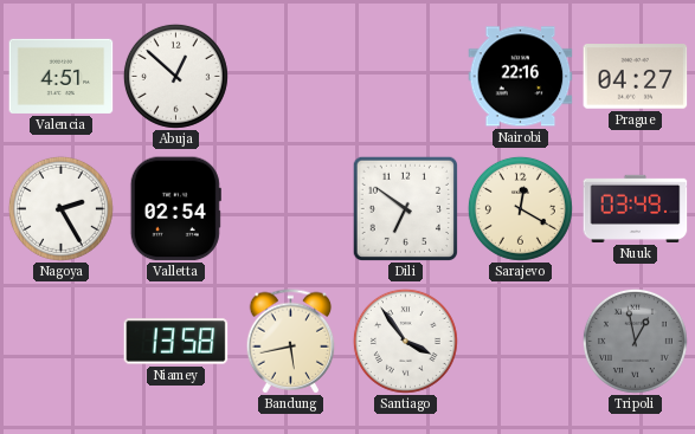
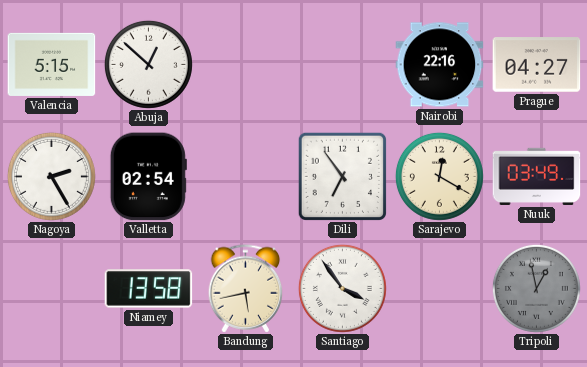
Valencia: 4:51 -> 5:15 (52, 64)
Dili: 6:51 -> 6:54 (342, 176)
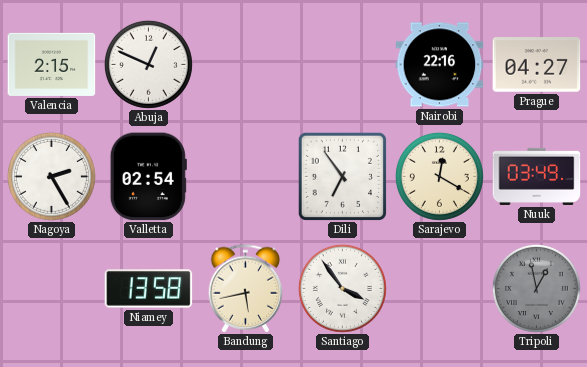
Valencia: 5:15 -> 2:15 (52, 64)
Abuja: 12:52 -> 12:49 (148, 64)
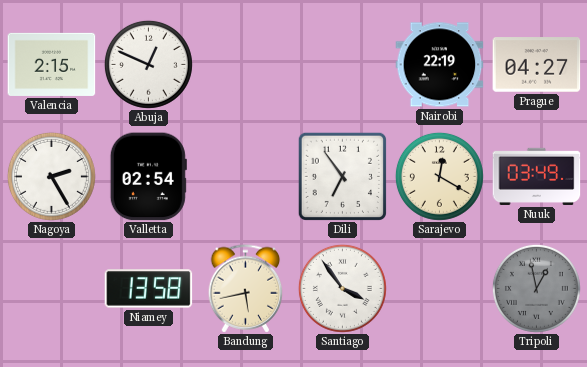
Nairobi: 22:16 -> 22:19 (440, 65)
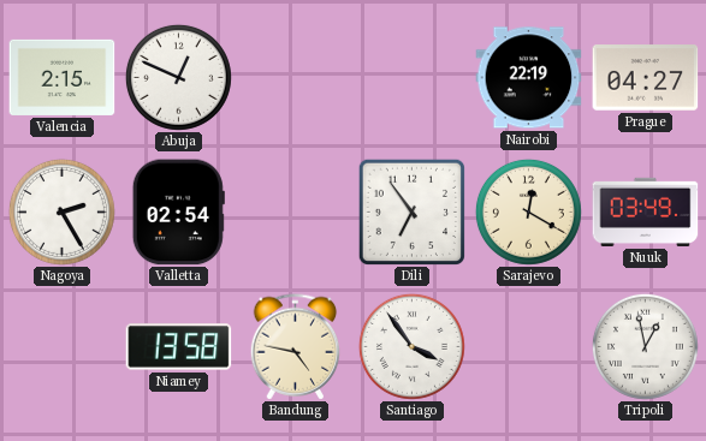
Bandung: 5:43 -> 4:47 (296, 347)
Tripoli dial: grey -> white (645, 346)
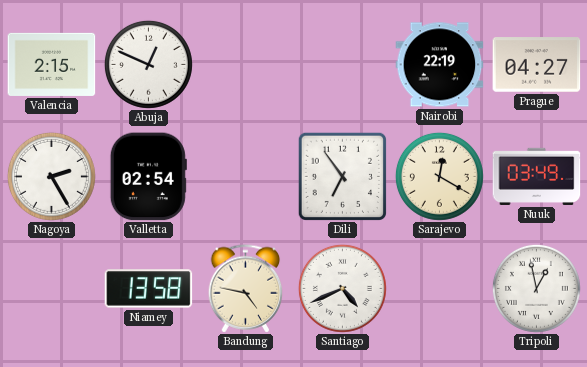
Santiago: 3:54 -> 4:41 (342, 288)
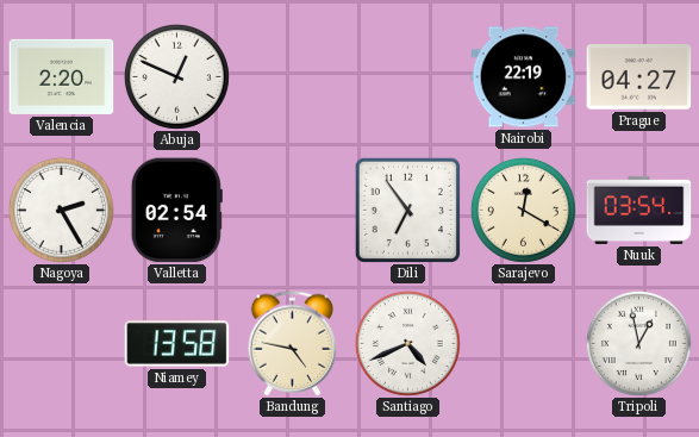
Valencia: 2:15 -> 2:20 (62, 76)
Nuuk: 03:49 -> 03:54 (639, 210)
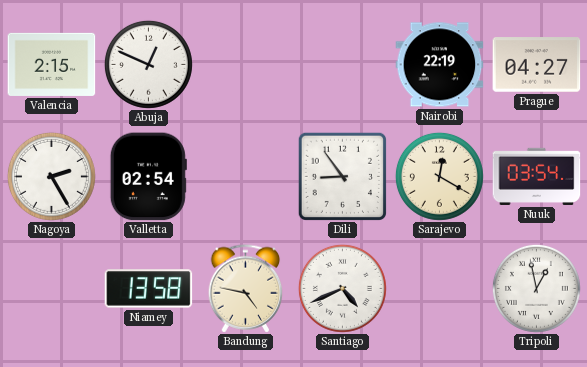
Valencia: 2:20 -> 2:15 (52, 64)
Dili: 6:54 -> 8:54 (342, 176)
